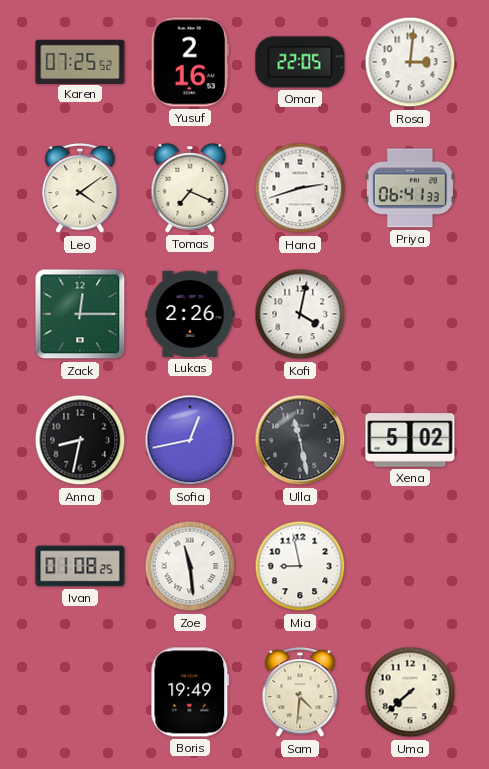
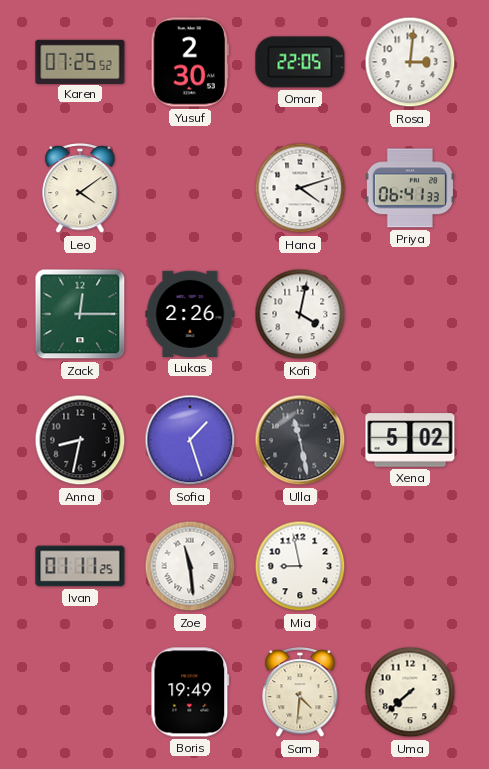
Yusuf: 2:16 -> 2:30 (189, 62)
Tomas: 7:19 -> none (190, 188)
Hana: 2:42 -> 4:12 (300, 188)
Sofia: 12:43 -> 1:27 (190, 440)
Ivan: 01:08 -> 01:11 (80, 566)
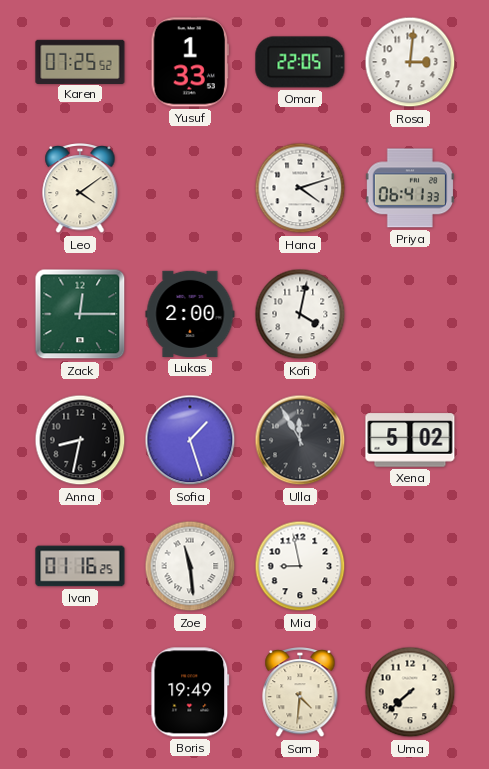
Yusuf: 2:30 -> 1:33 (189, 62)
Lukas: 2:26 -> 2:00 (190, 314)
Ulla: 11:28 -> 11:55 (300, 440)
Ivan: 01:11 -> 01:16 (80, 566)
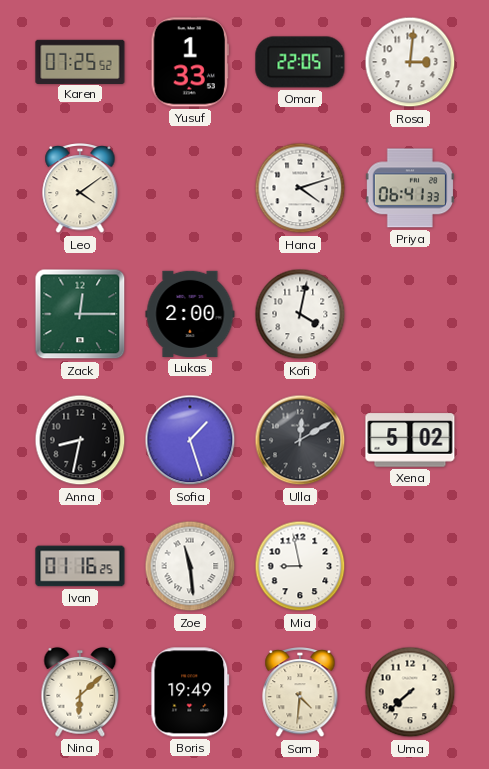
Ulla: 11:55 -> 12:10 (300, 440)
Nina: none -> 6:08 (80, 692)
